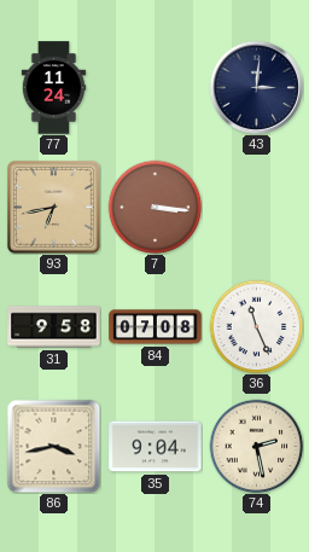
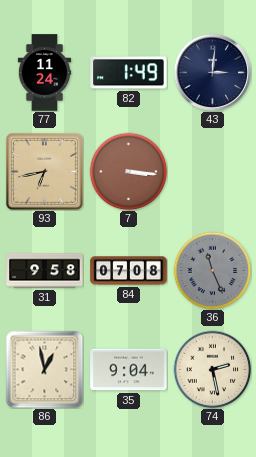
82: none -> 1:49 (129, 73)
36 dial: white -> grey (212, 270)
86: 3:43 -> 12:58 (44, 369)
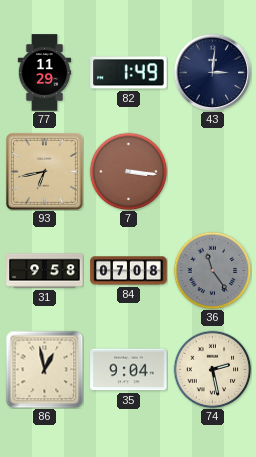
77: 11:24 -> 11:29 (45, 73)
36: 11:26 -> 11:24 (212, 270)
